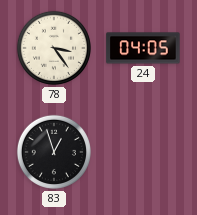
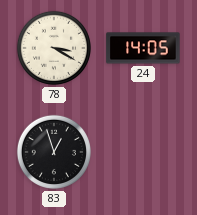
78: 3:24 -> 3:20 (54, 48)
24: 04:05 -> 14:05 (143, 48)
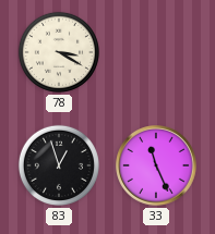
24: 14:05 -> none (143, 48)
33: none -> 11:26 (156, 165)
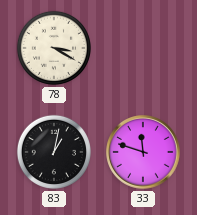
83: 12:57 -> 1:02 (54, 152)
33: 11:26 -> 11:48 (143, 152)
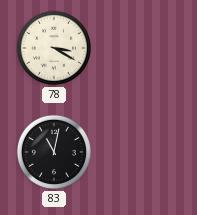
83: 1:02 -> 11:02 (54, 152)
33: 11:48 -> none (143, 152)
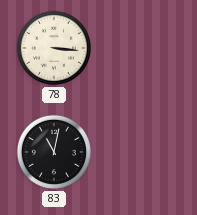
78: 3:20 -> 3:16 (54, 48)
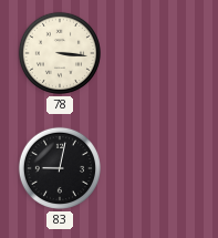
83: 11:02 -> 9:02 (60, 168)
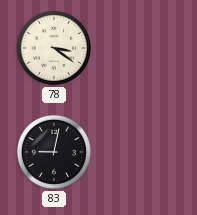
78: 3:16 -> 3:21 (54, 48)
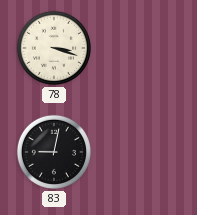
78: 3:21 -> 3:18 (54, 48)
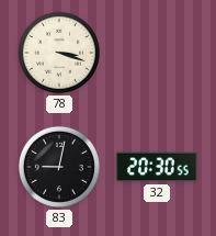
32: none -> 20:30 (157, 167)
